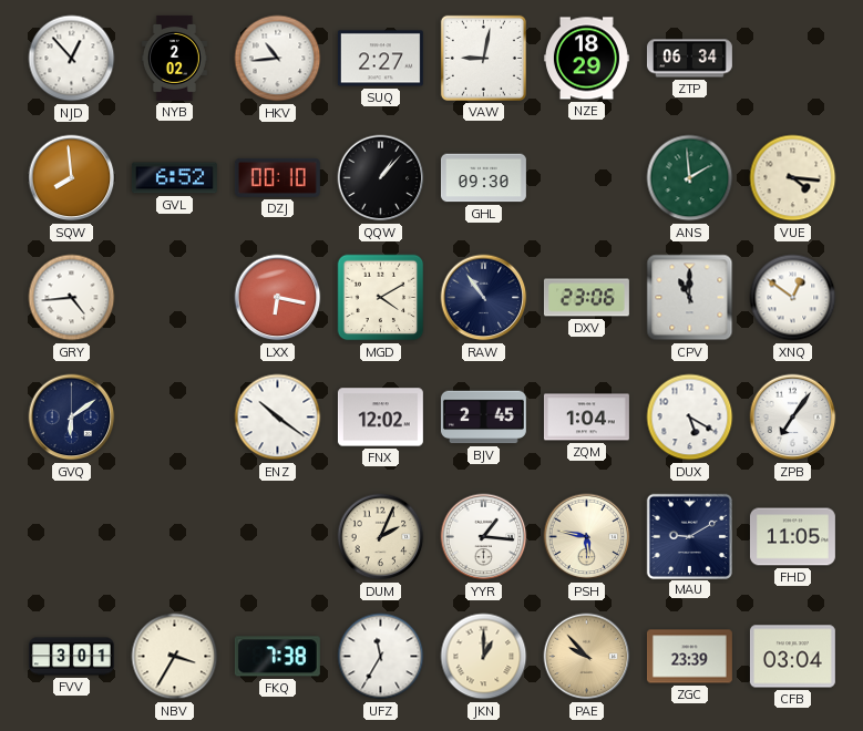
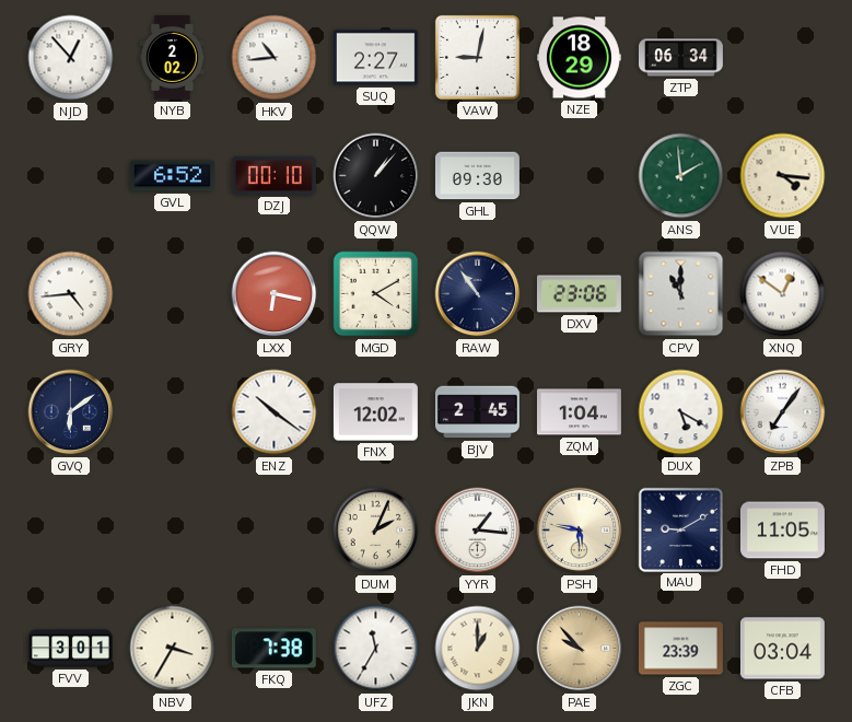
SQW: 7:59 -> none (72, 178)
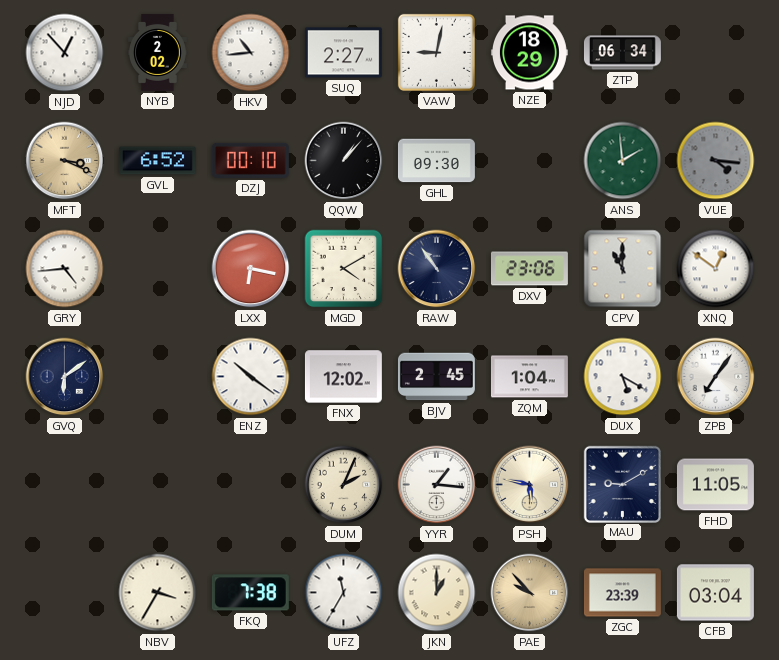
MFT: none -> 3:19 (65, 161)
VUE dial: cream -> grey (716, 161)
FVV: 3:01 -> none (71, 649)
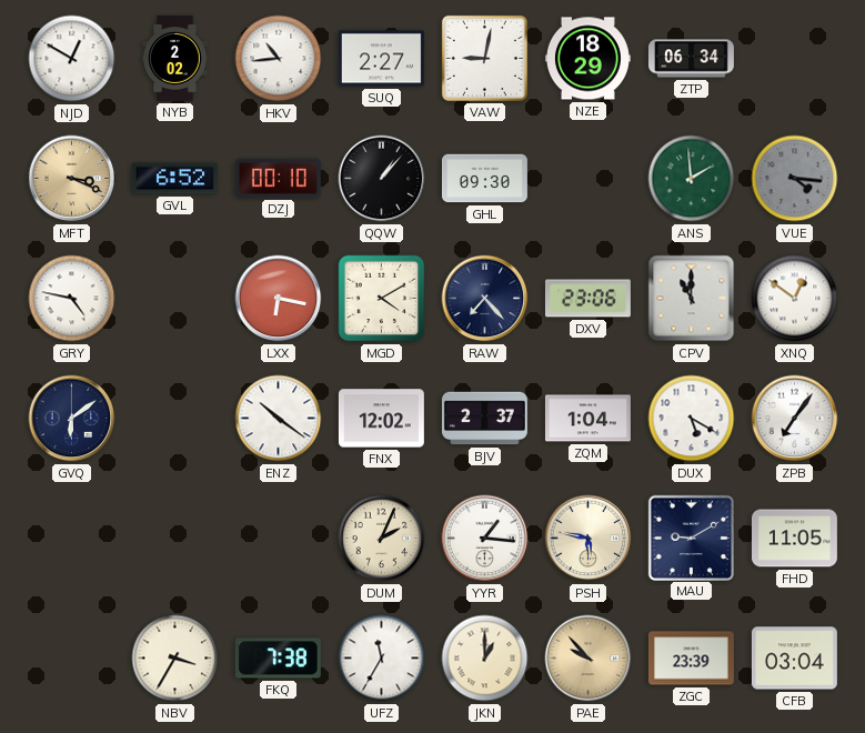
NJD: 12:53 -> 12:50 (72, 59)
GRY: 4:44 -> 4:47 (72, 299)
RAW: 10:54 -> 7:23 (485, 299)
BJV: 2:45 -> 2:37 (484, 419)
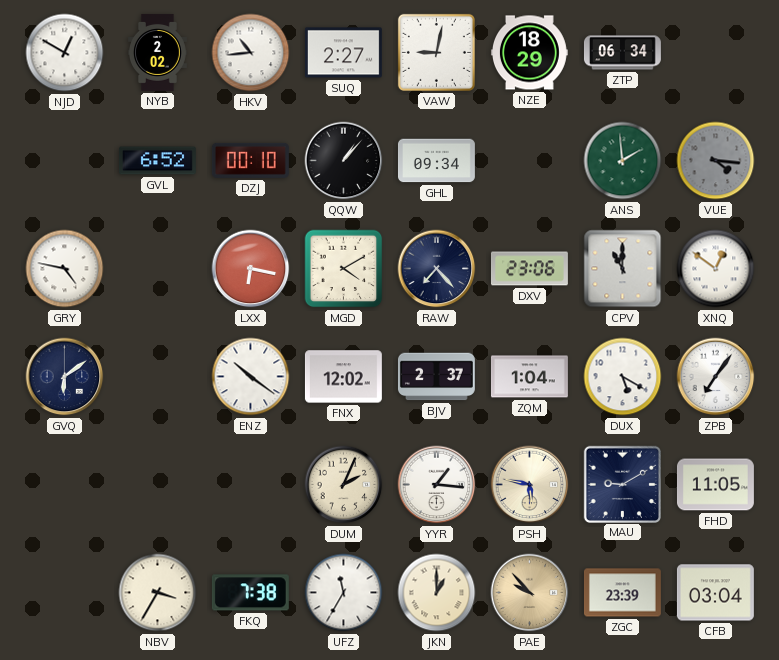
MFT: 3:19 -> none (72, 179)
GHL: 09:30 -> 09:34 (436, 161)
